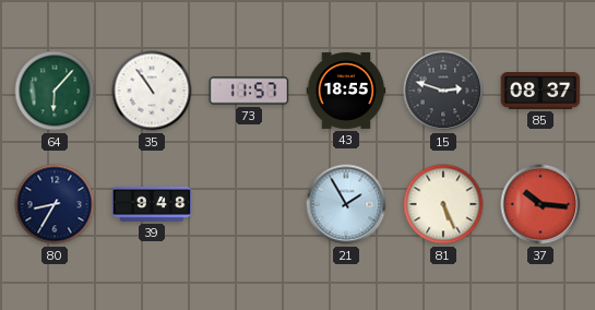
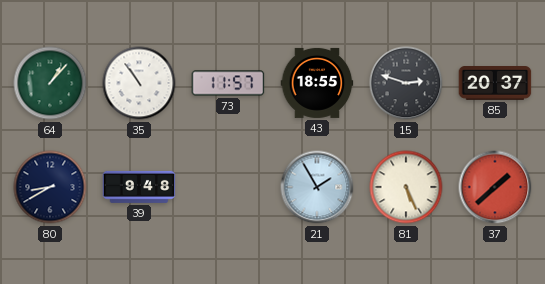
64: 6:07 -> 1:07 (50, 83)
85: 08:37 -> 20:37 (495, 84)
80: 8:35 -> 8:40 (50, 187)
37: 10:16 -> 1:38 (495, 187)
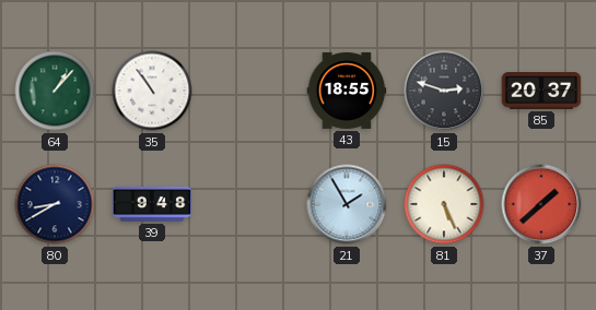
73: 11:57 -> none (228, 83)
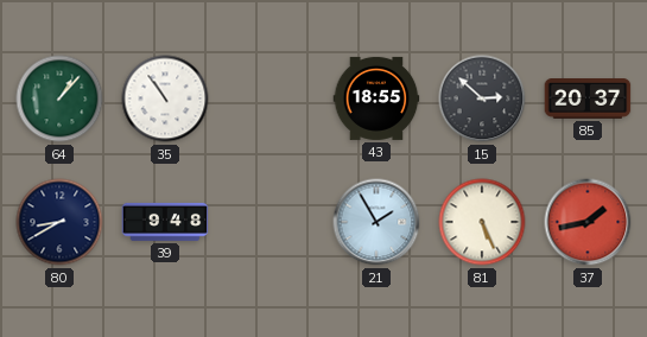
15: 2:48 -> 2:52 (482, 98)
37: 1:38 -> 1:43 (588, 222)
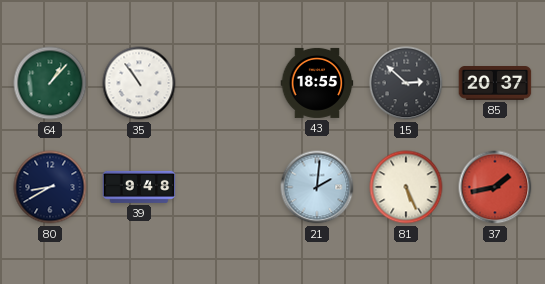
21: 1:55 -> 2:01 (317, 187)
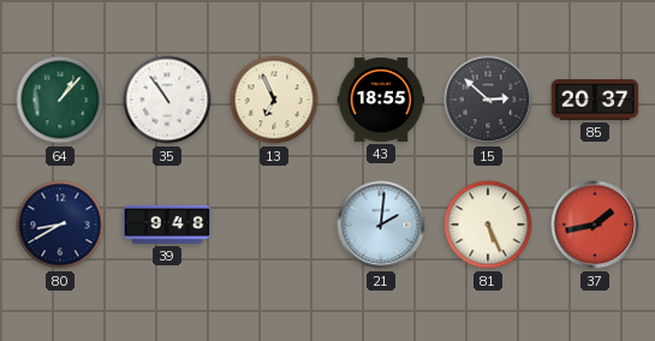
13: none -> 6:56 (274, 100)
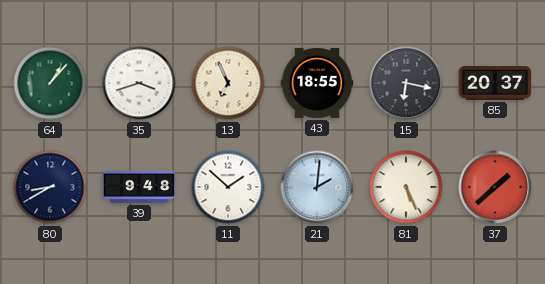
35: 10:54 -> 3:42 (139, 83)
15: 2:52 -> 6:17 (406, 83)
11: none -> 1:52 (228, 187)
37: 1:43 -> 1:38 (495, 187)
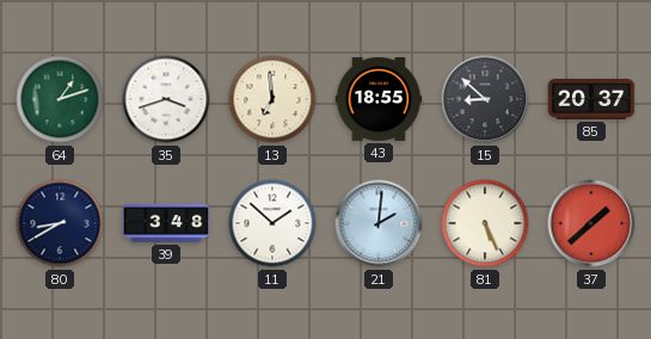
64: 1:07 -> 1:12 (60, 99)
13: 6:56 -> 6:59 (272, 99)
15: 6:17 -> 8:52 (485, 99)
39: 9:48 -> 3:48 (166, 223)
